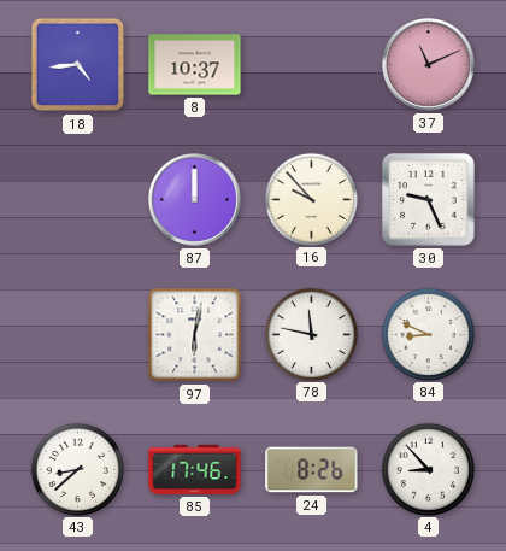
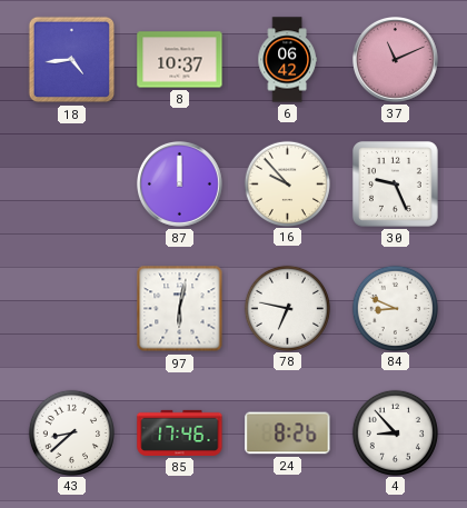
6: none -> 06:42 (287, 60)
78: 11:47 -> 6:47 (287, 308)
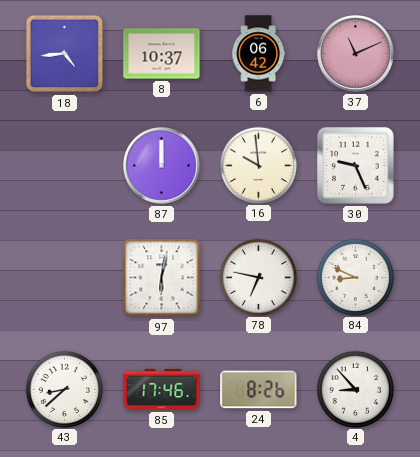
16: 9:53 -> 9:59 (258, 165)
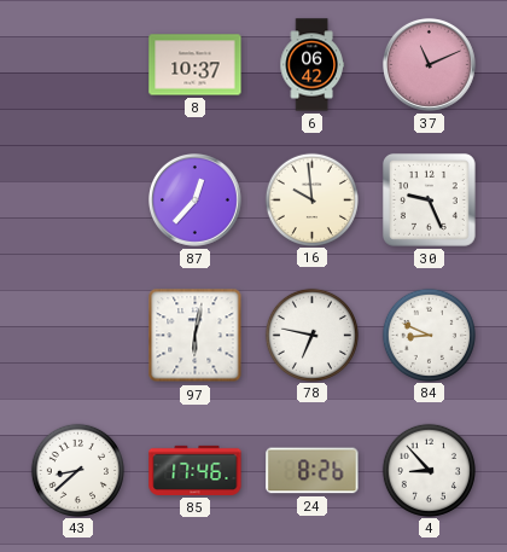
18: 4:44 -> none (65, 54)
87: 12:00 -> 12:37 (196, 201)
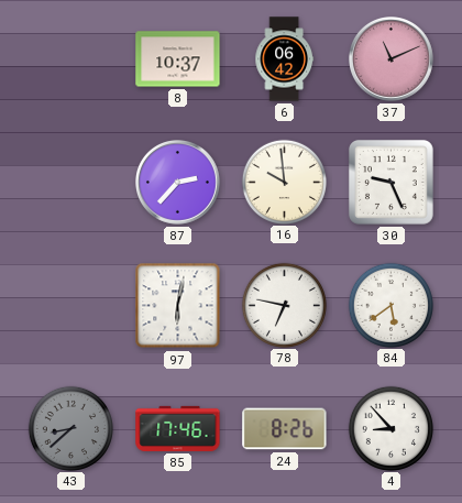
87: 12:37 -> 2:37 (178, 183)
84: 8:49 -> 5:39 (391, 305)
43 dial: white -> grey (70, 428)
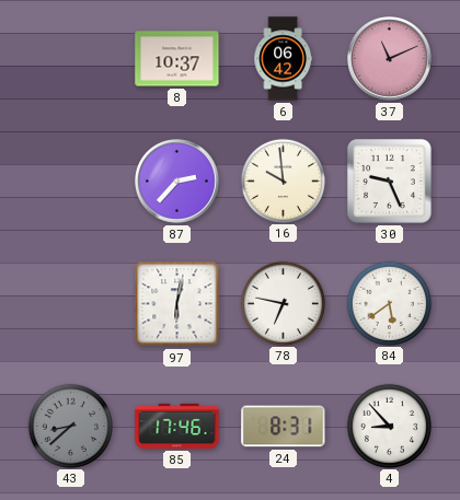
24: 8:26 -> 8:31 (284, 427)
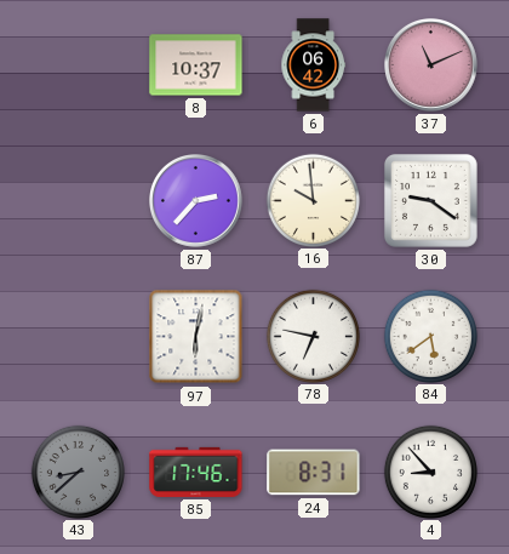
30: 9:26 -> 9:21 (430, 200)
